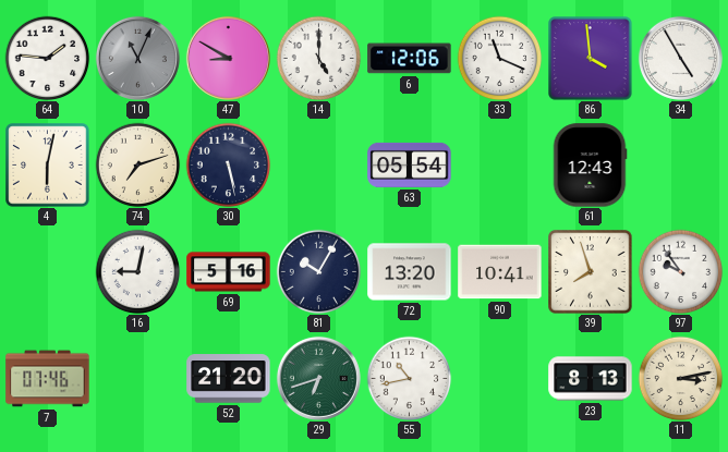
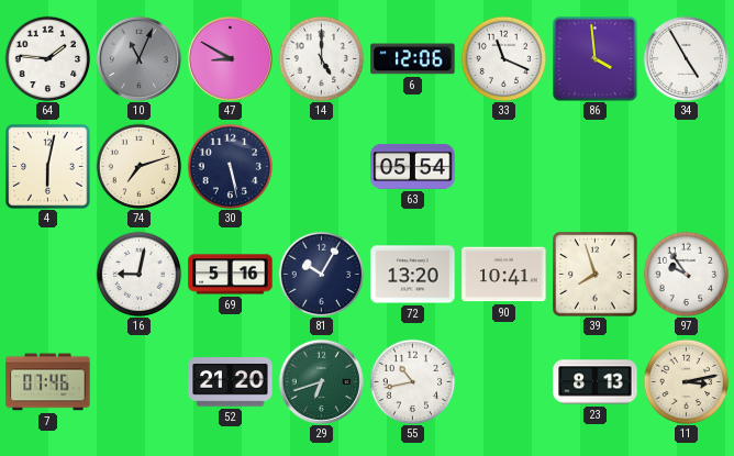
61: 12:43 -> none (590, 166)
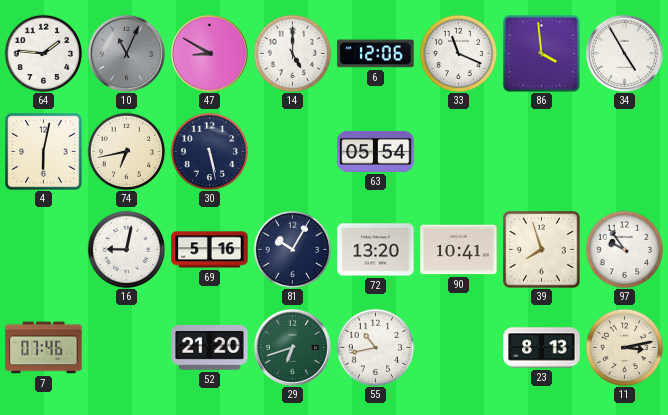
74: 7:12 -> 6:43 (126, 151)
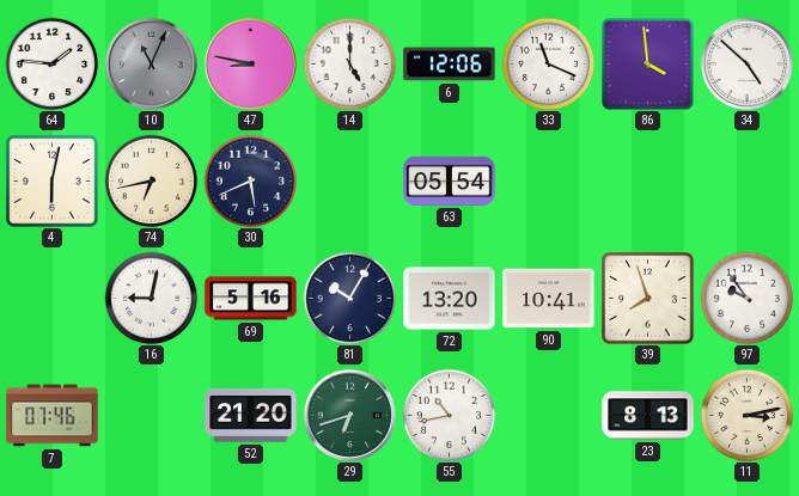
47: 8:50 -> 8:47 (250, 63)
34: 4:55 -> 4:52 (746, 63)
30: 5:28 -> 5:41 (250, 180)
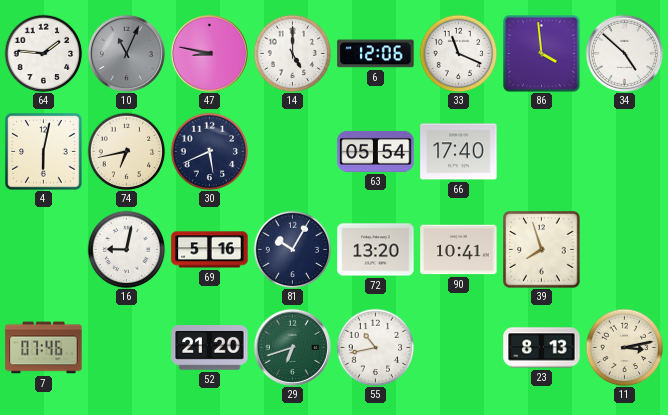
66: none -> 17:40 (459, 152)
97: 9:54 -> none (746, 298)
